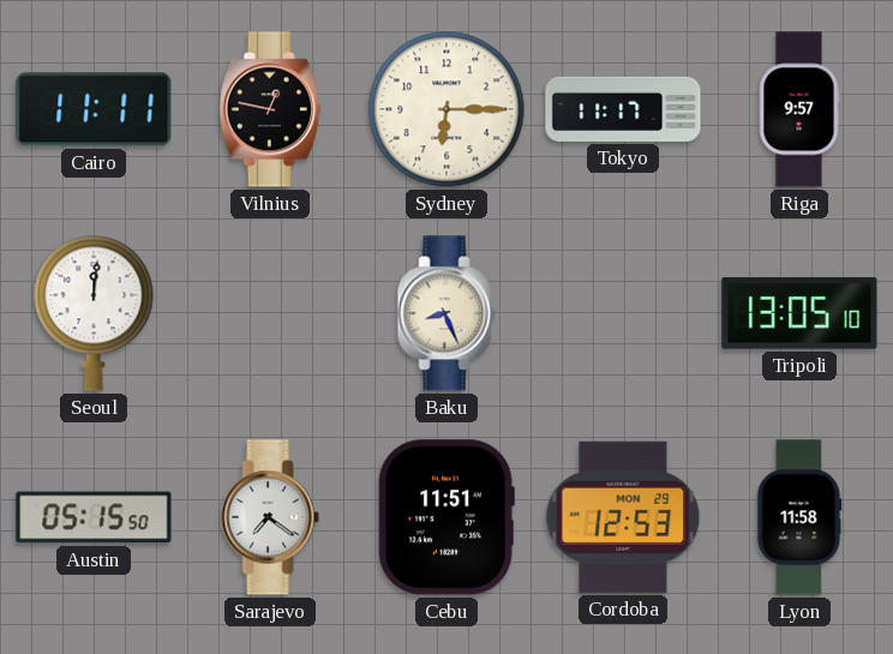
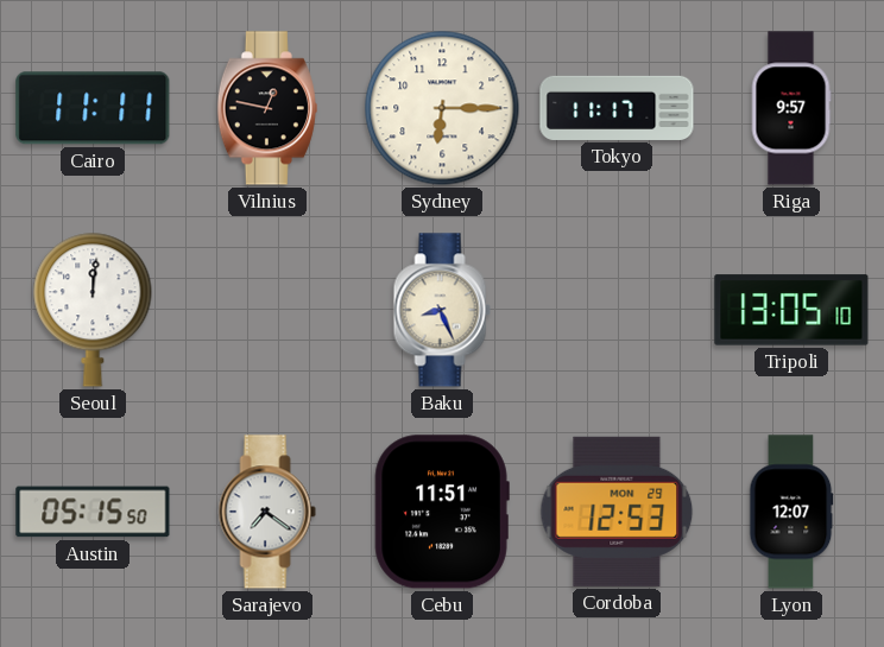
Lyon: 11:58 -> 12:07 (791, 512)
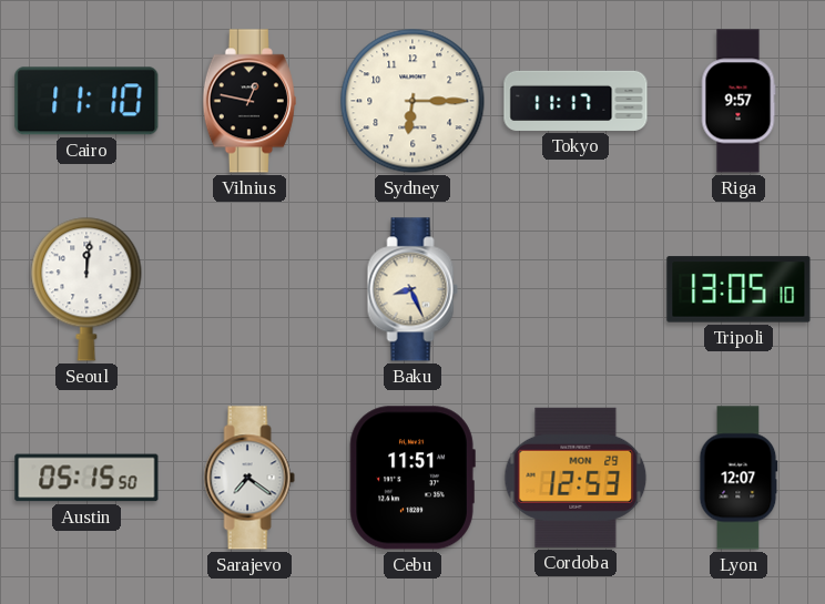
Cairo: 11:11 -> 11:10 (86, 101)
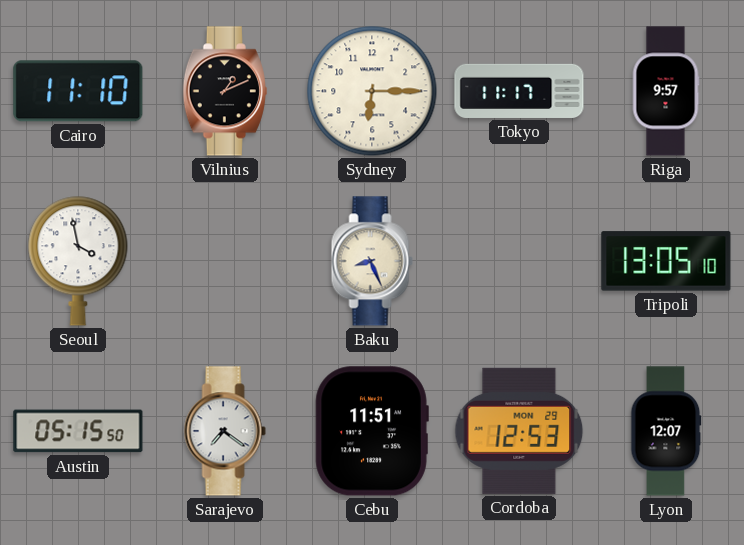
Vilnius: 12:47 -> 1:11 (225, 91)
Seoul: 12:01 -> 3:58 (78, 261)
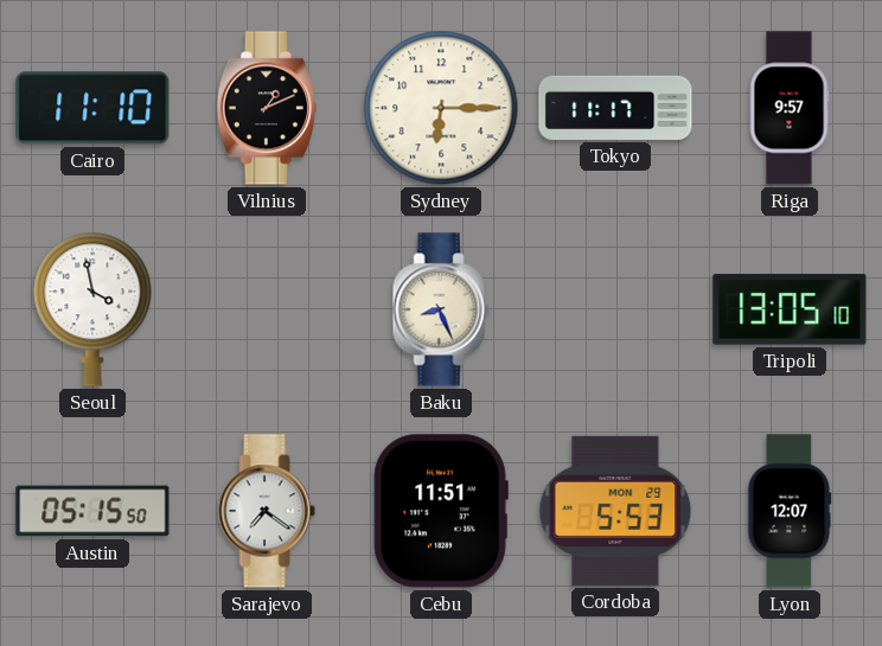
Cordoba: 12:53 -> 5:53 (615, 511)
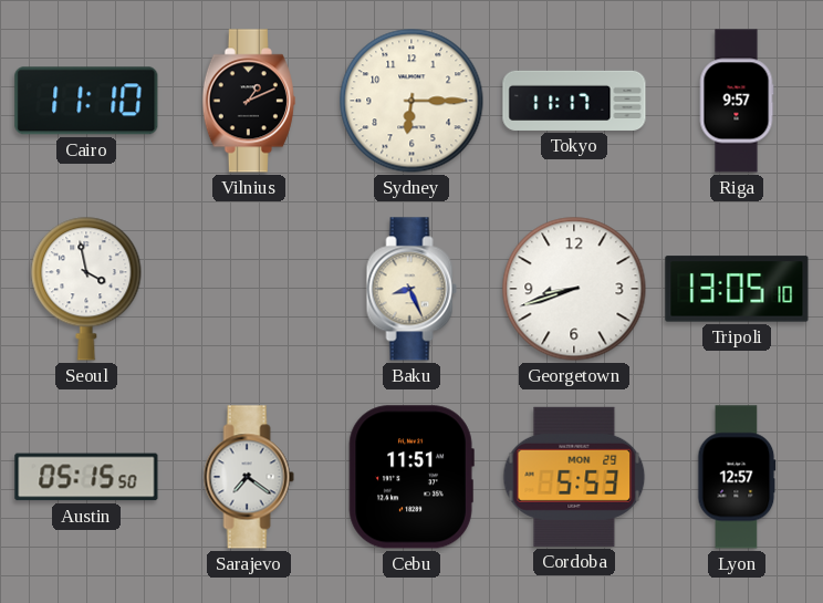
Georgetown: none -> 8:42 (574, 289)
Lyon: 12:07 -> 12:57 (737, 477)
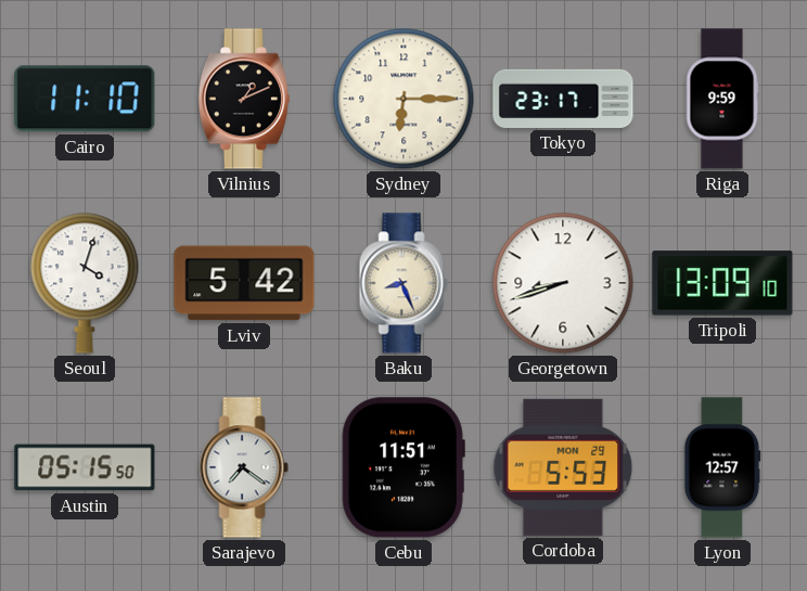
Tokyo: 11:17 -> 23:17 (563, 99)
Riga: 9:57 -> 9:59 (722, 99)
Seoul: 3:58 -> 4:03 (85, 283)
Lviv: none -> 5:42 (244, 283)
Tripoli: 13:05 -> 13:09 (722, 283)
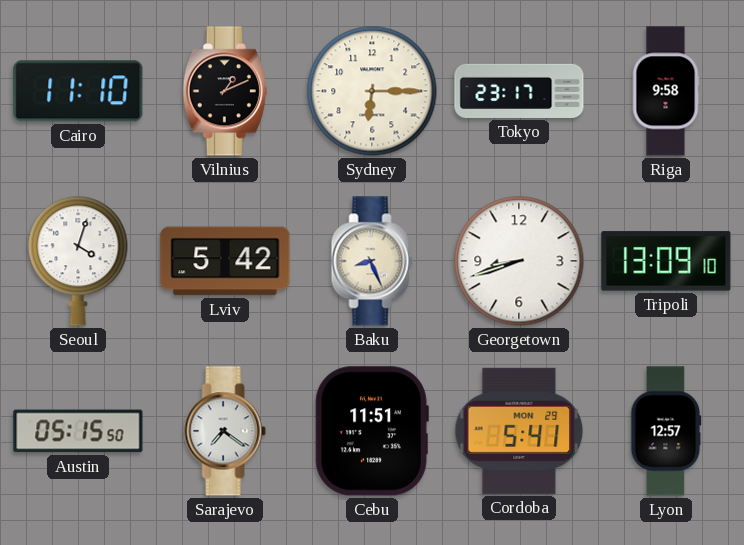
Riga: 9:59 -> 9:58 (666, 91)
Cordoba: 5:53 -> 5:41 (519, 431)
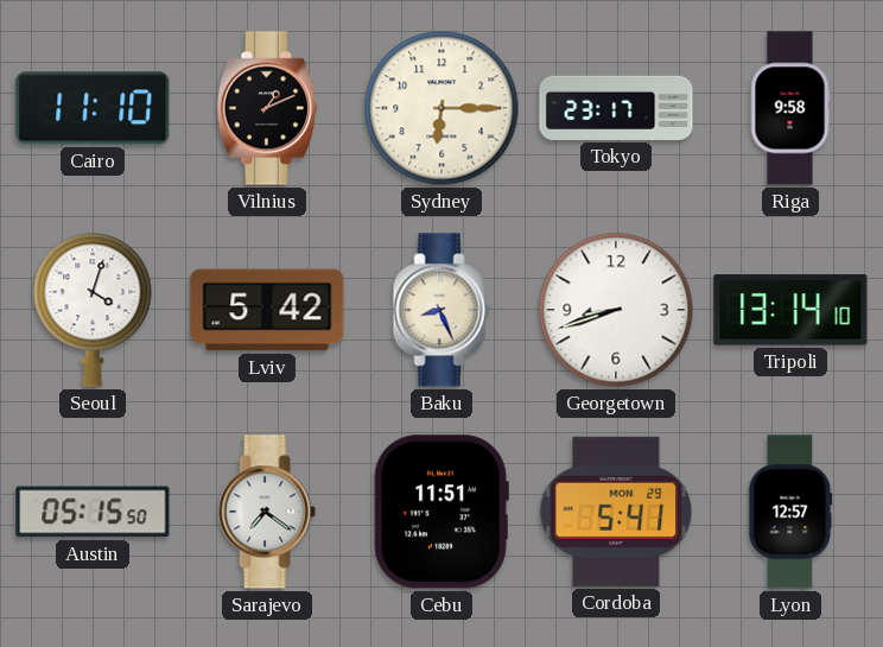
Tripoli: 13:09 -> 13:14 (790, 310)
